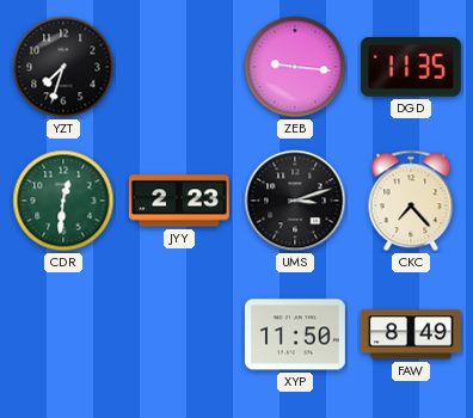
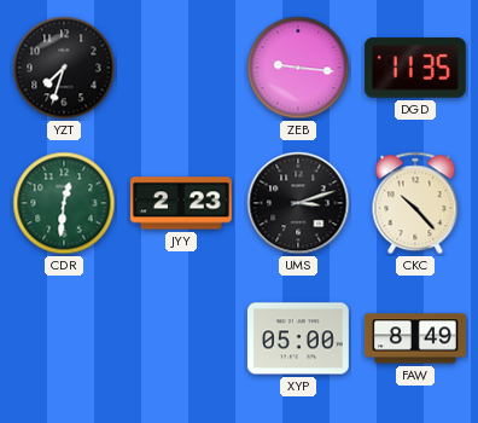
CKC: 7:23 -> 10:23 (415, 203)
XYP: 11:50 -> 05:00 (298, 338)
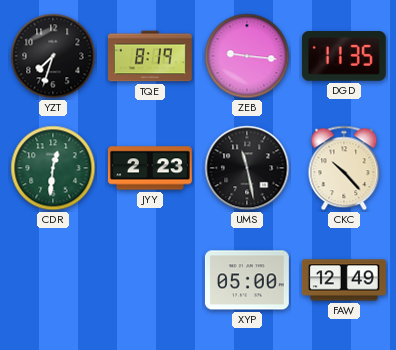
TQE: none -> 8:19 (150, 56)
UMS: 3:12 -> 11:28 (247, 168)
FAW: 8:49 -> 12:49 (344, 280)
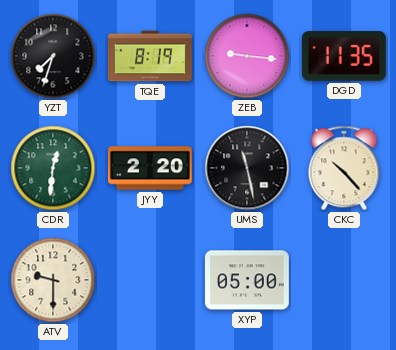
JYY: 2:23 -> 2:20 (150, 168)
ATV: none -> 9:30 (53, 280)
FAW: 12:49 -> none (344, 280)
